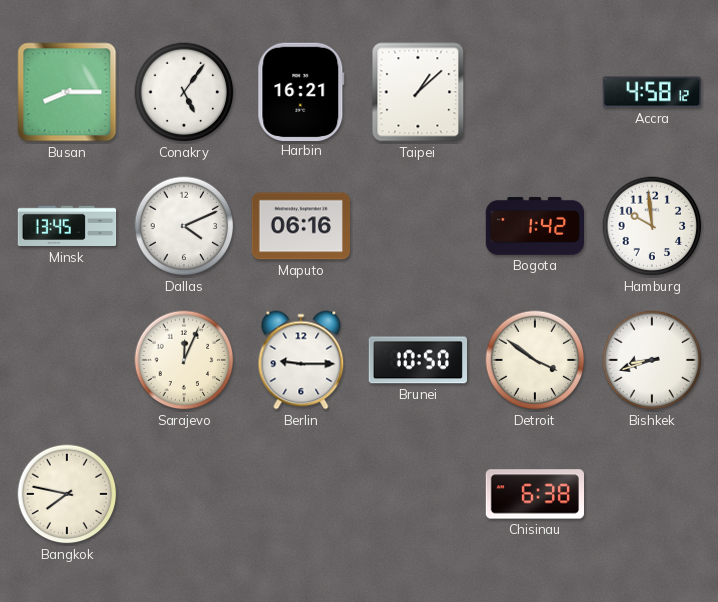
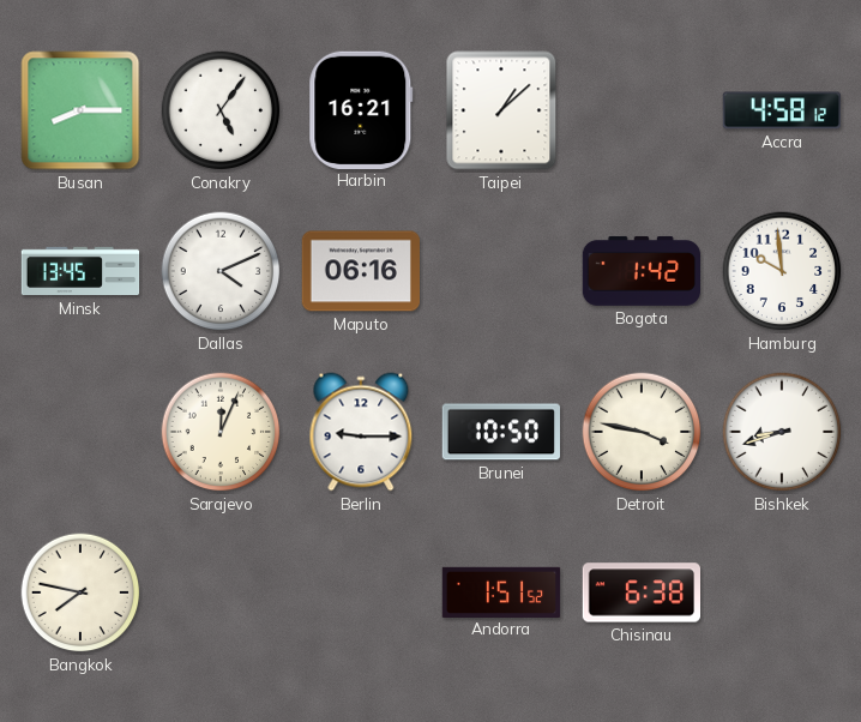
Detroit: 3:51 -> 3:47 (642, 432)
Andorra: none -> 1:51 (501, 591)
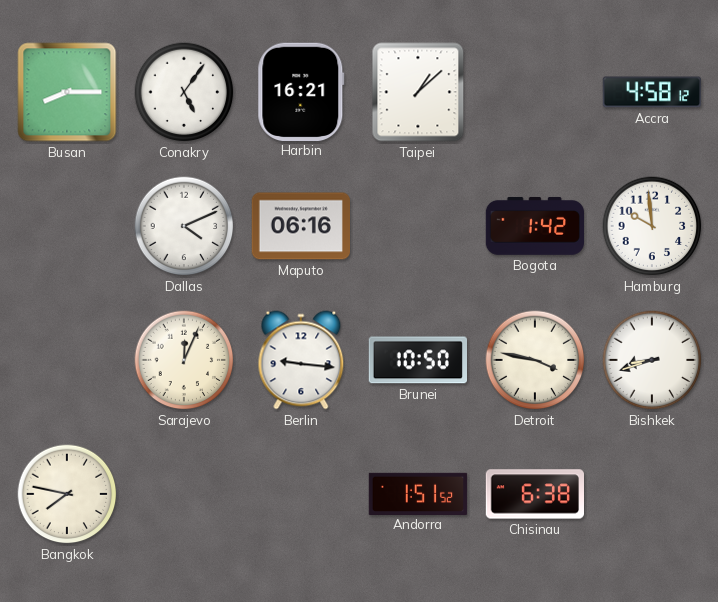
Minsk: 13:45 -> none (80, 271)
Berlin: 9:15 -> 9:16 (301, 360)
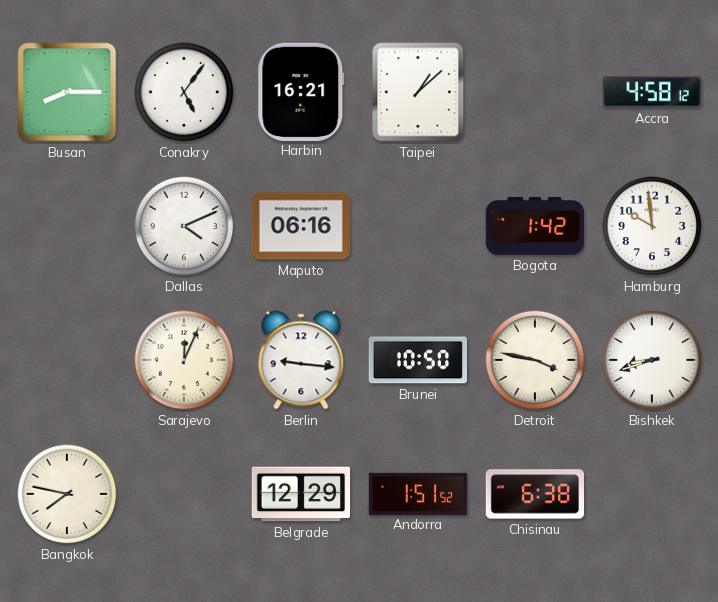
Belgrade: none -> 12:29 (301, 494)
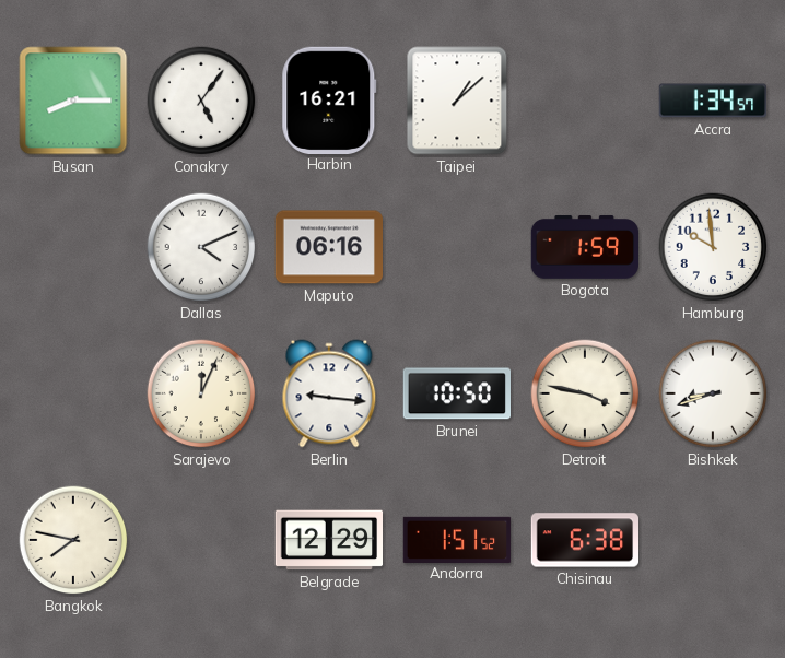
Accra: 4:58 -> 1:34 (712, 101)
Bogota: 1:42 -> 1:59 (584, 247)
